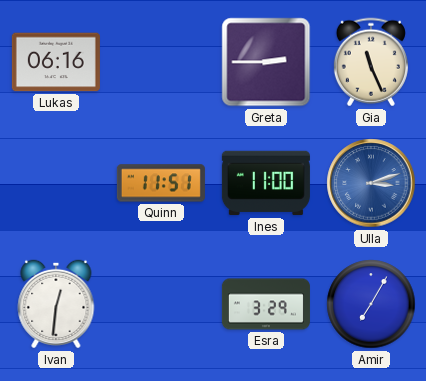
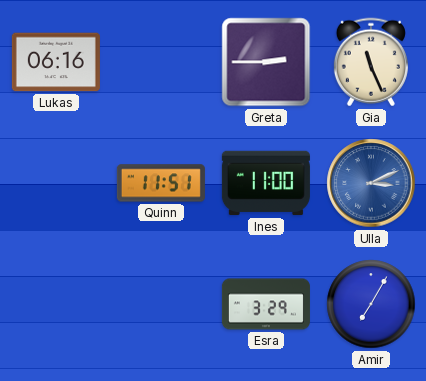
Ulla: 3:12 -> 3:11 (371, 183)
Ivan: 12:31 -> none (56, 304)
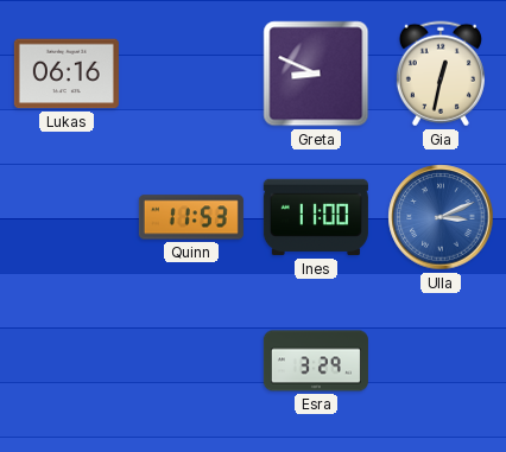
Greta: 2:45 -> 8:49 (316, 74)
Gia: 11:26 -> 12:32 (441, 74)
Quinn: 11:51 -> 11:53 (191, 217)
Amir: 7:05 -> none (371, 304)
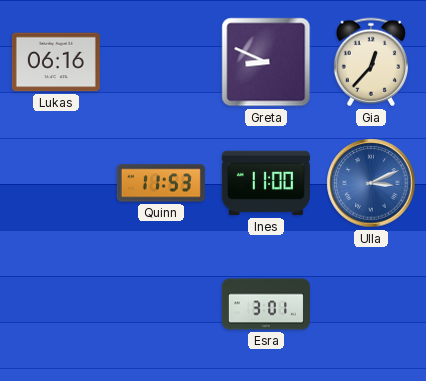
Gia: 12:32 -> 12:37 (371, 62)
Esra: 3:29 -> 3:01 (266, 304)
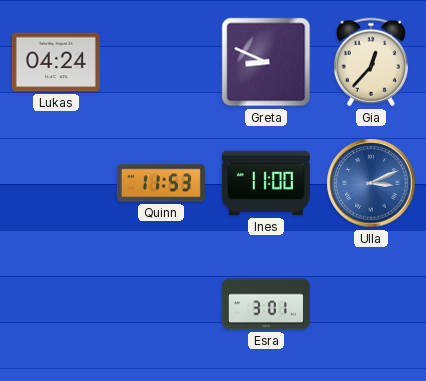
Lukas: 06:16 -> 04:24 (56, 62)
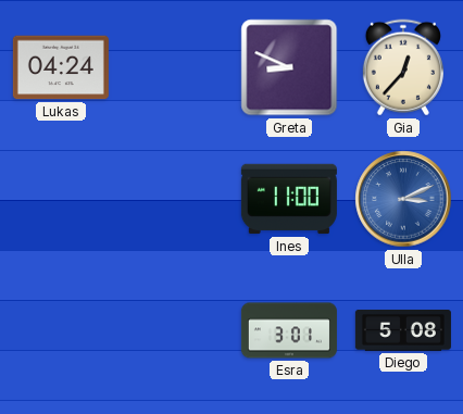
Quinn: 11:53 -> none (161, 183)
Diego: none -> 5:08 (403, 330)
